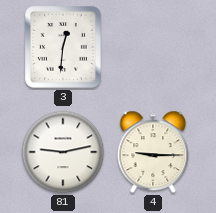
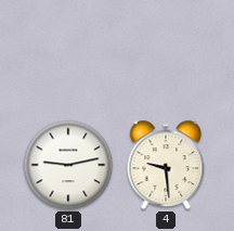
3: 12:31 -> none (64, 48)
4: 9:15 -> 9:29 (166, 165)
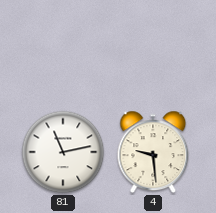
81: 9:13 -> 11:13 (63, 152)
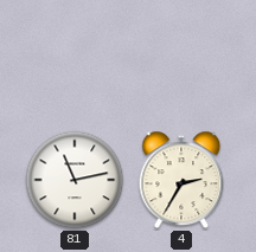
4: 9:29 -> 2:35 (181, 180)
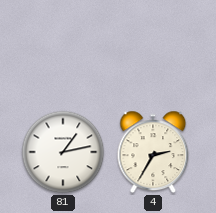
81: 11:13 -> 1:13 (63, 152)
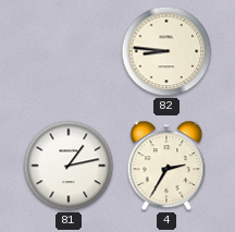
82: none -> 8:46 (166, 51)
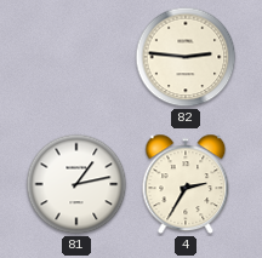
82: 8:46 -> 2:46 (186, 57)
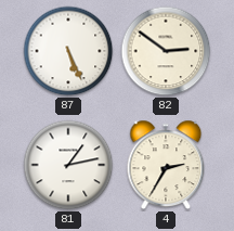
87: none -> 5:26 (68, 51)
82: 2:46 -> 2:51 (166, 51)
